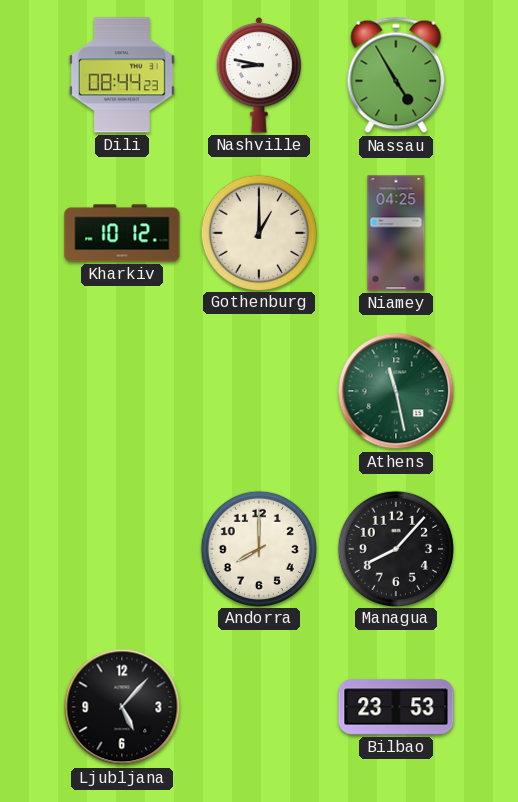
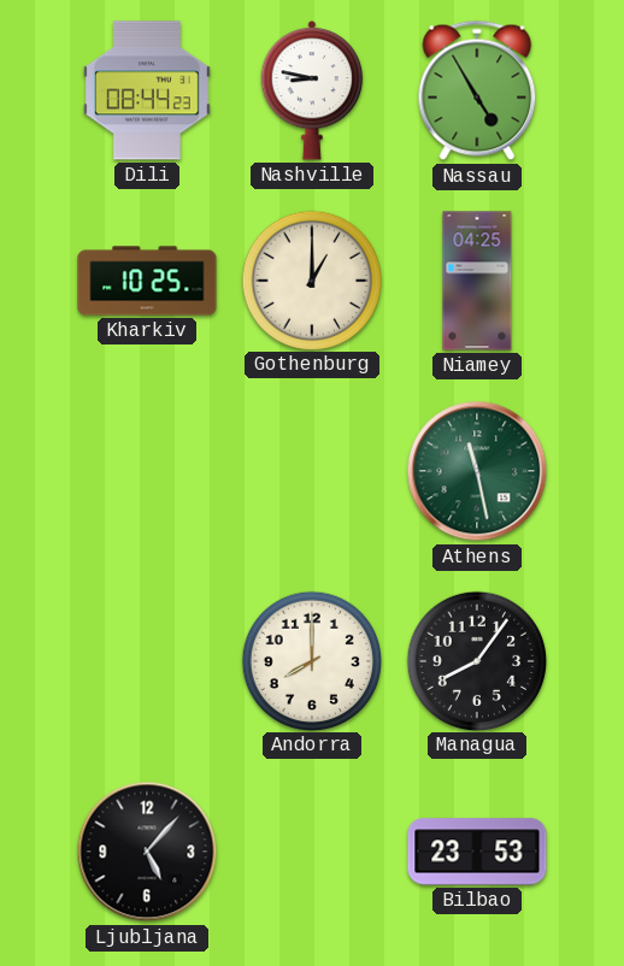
Kharkiv: 10:12 -> 10:25 (147, 281)
Managua: 8:07 -> 8:06 (476, 660)
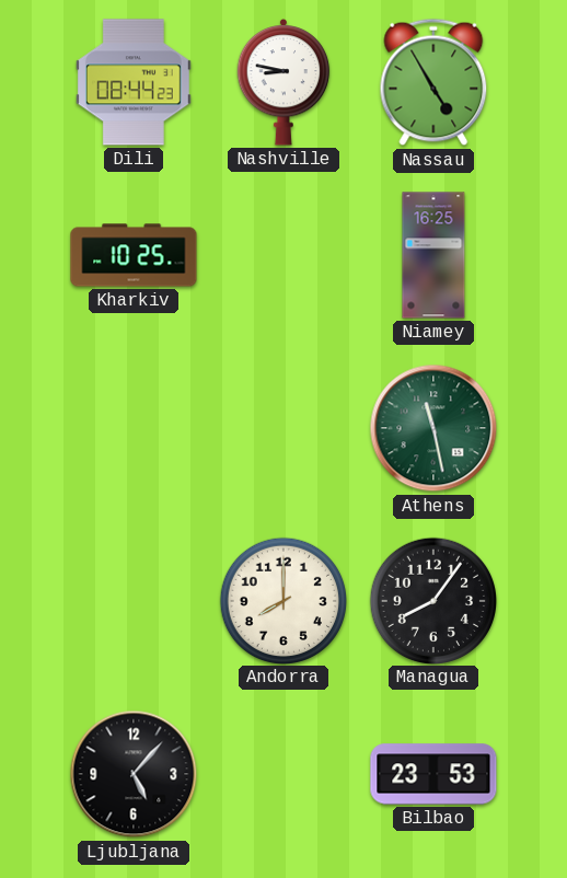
Gothenburg: 1:00 -> none (311, 279)
Niamey: 04:25 -> 16:25 (433, 255)
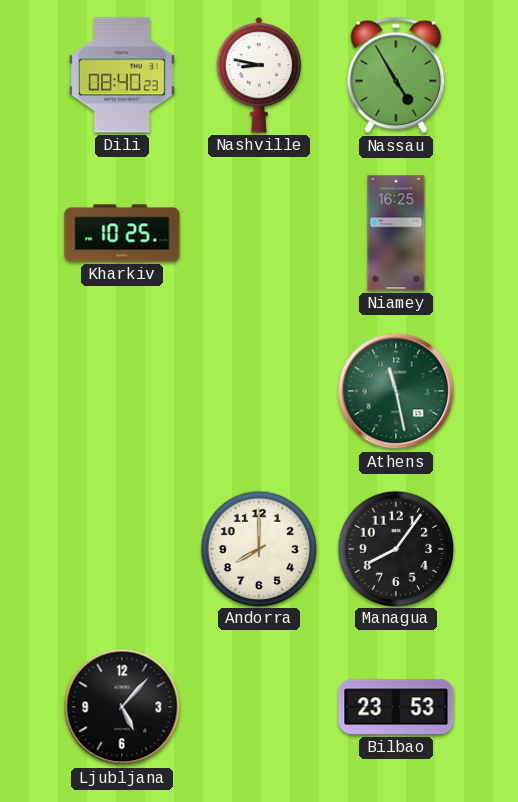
Dili: 08:44 -> 08:40 (122, 75)
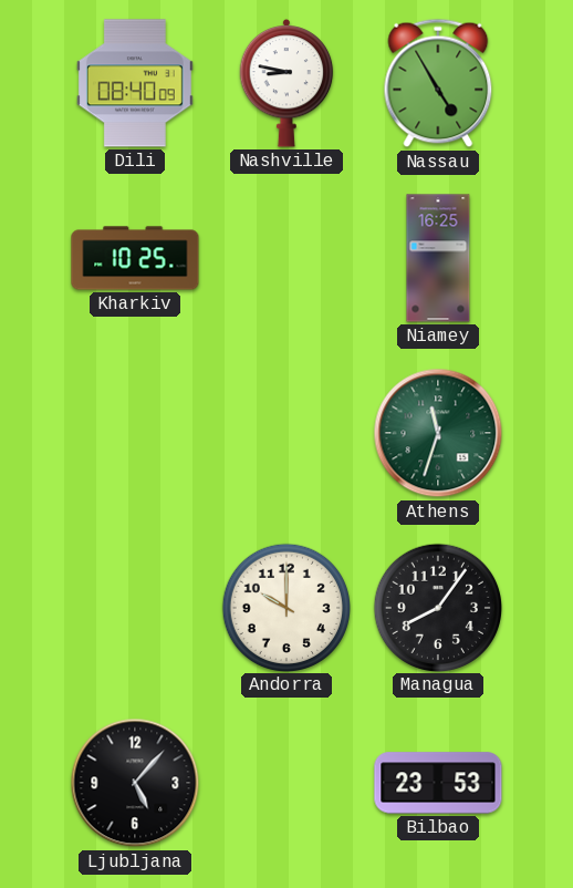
Dili: 08:40:23 -> 08:40:09 (135, 83)
Athens: 11:28 -> 11:33 (438, 433)
Andorra: 8:00 -> 10:00 (285, 607)
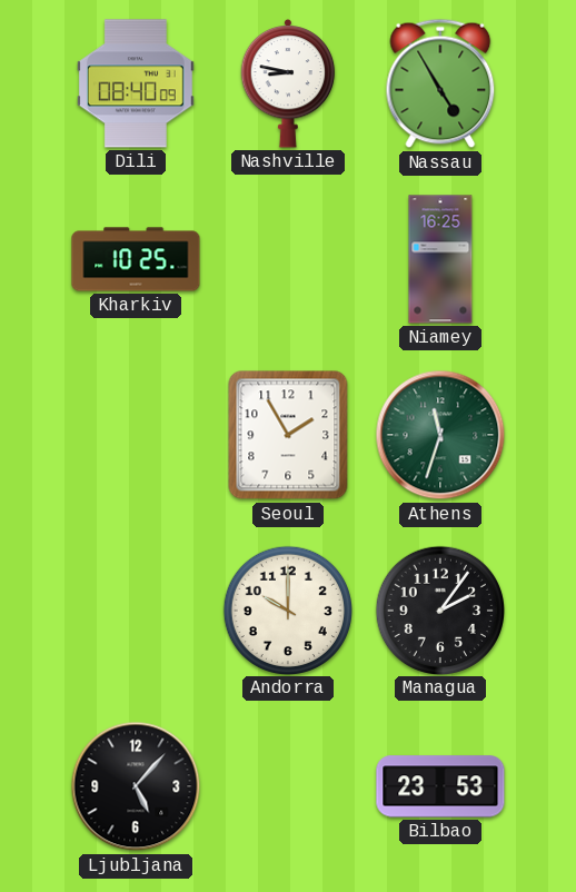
Seoul: none -> 1:55 (288, 435)
Managua: 8:06 -> 2:06 (439, 609)
